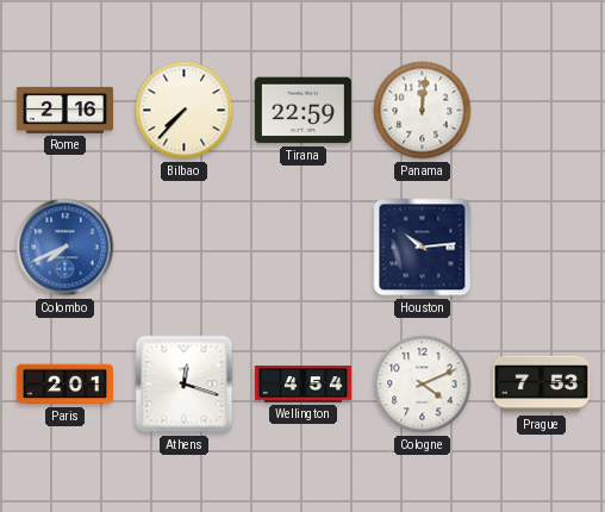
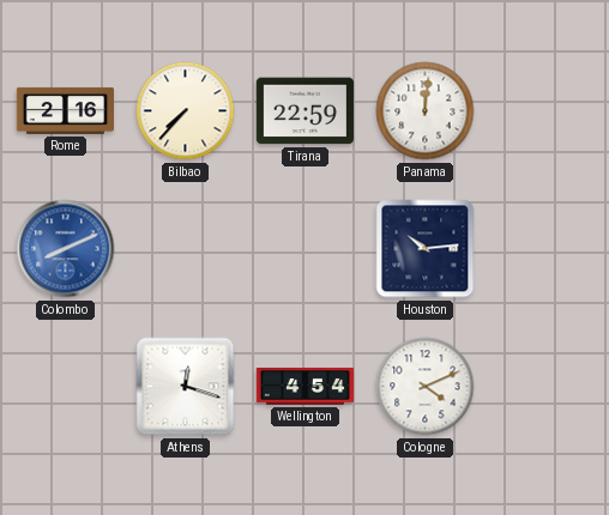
Colombo: 7:41 -> 8:11 (66, 249)
Paris: 2:01 -> none (64, 385)
Prague: 7:53 -> none (541, 385)
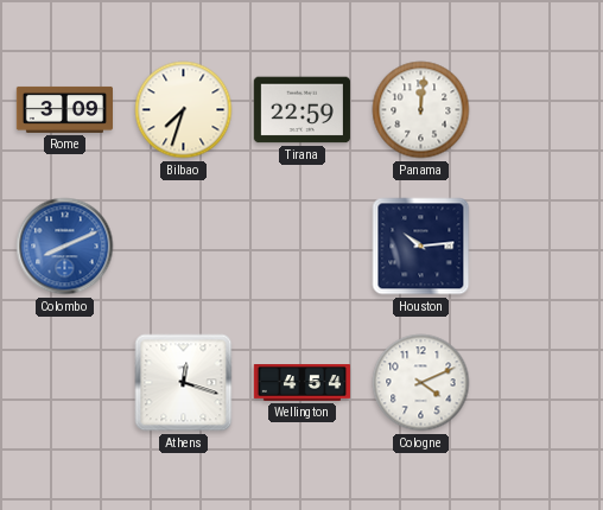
Rome: 2:16 -> 3:09 (64, 109)
Bilbao: 7:37 -> 7:33 (184, 110)
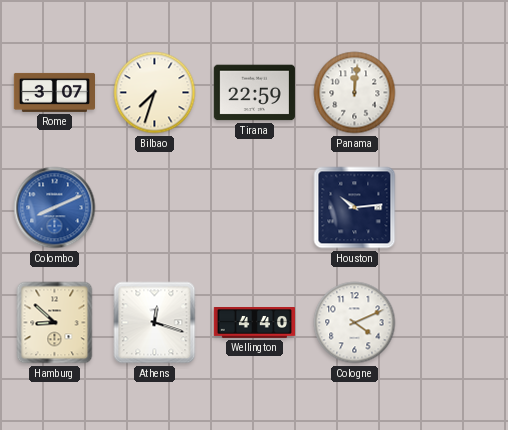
Rome: 3:09 -> 3:07 (54, 92)
Hamburg: none -> 8:52 (55, 323)
Wellington: 4:54 -> 4:40 (254, 323)
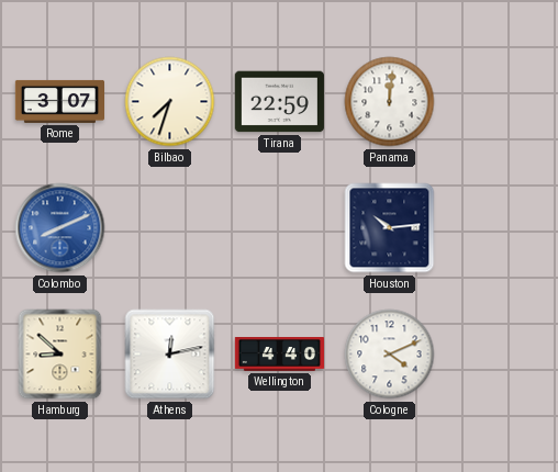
Athens: 12:18 -> 12:13 (170, 355)
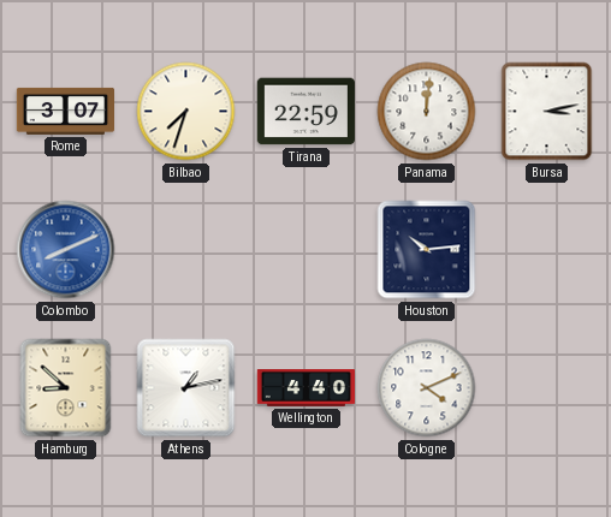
Bursa: none -> 3:13 (547, 112)
Athens: 12:13 -> 1:13 (186, 388)
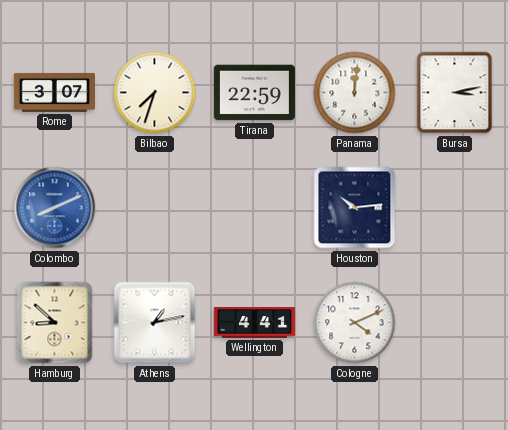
Wellington: 4:40 -> 4:41 (254, 323)
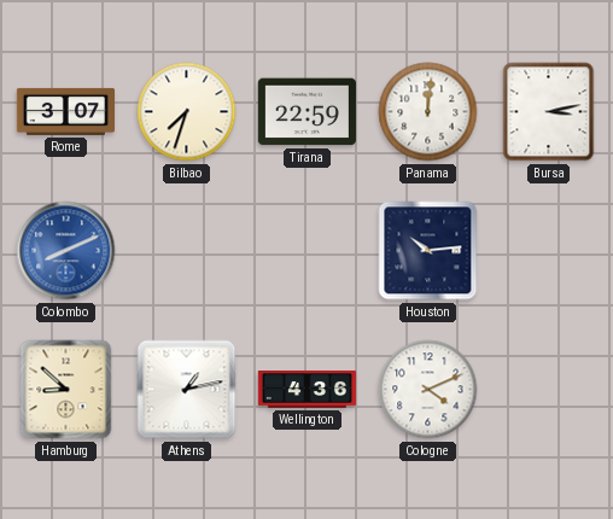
Wellington: 4:41 -> 4:36 (306, 390)
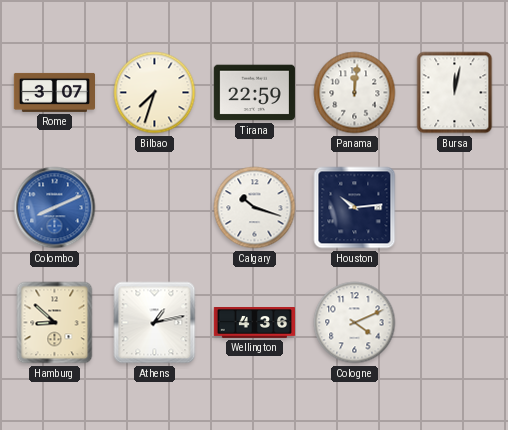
Bursa: 3:13 -> 12:02 (455, 93)
Calgary: none -> 10:18 (255, 208)
